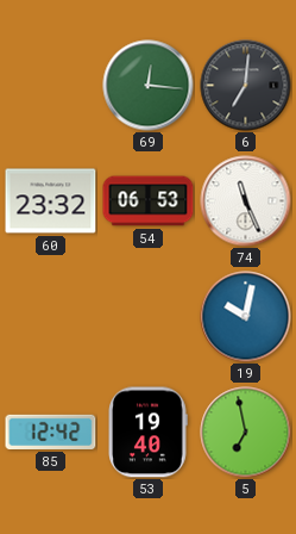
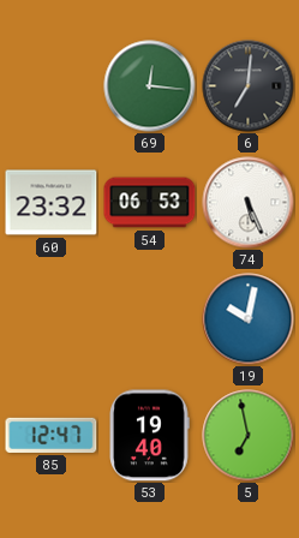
74: 11:26 -> 5:26 (249, 203)
85: 12:42 -> 12:47 (52, 435)
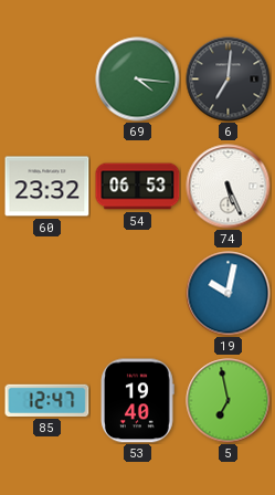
69: 12:16 -> 4:16 (138, 80)
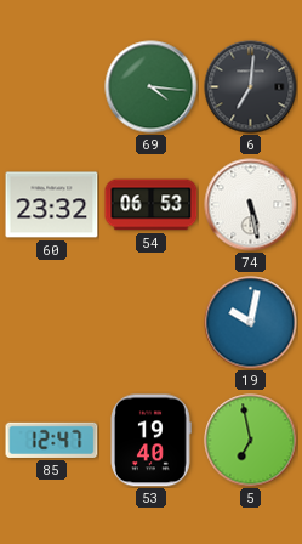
74: 5:26 -> 5:28 (251, 205)
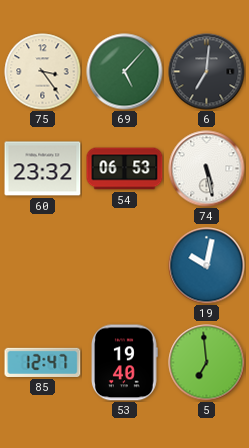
75: none -> 3:24 (43, 72)
69: 4:16 -> 5:07 (125, 72)
5: 6:58 -> 6:59 (207, 363)
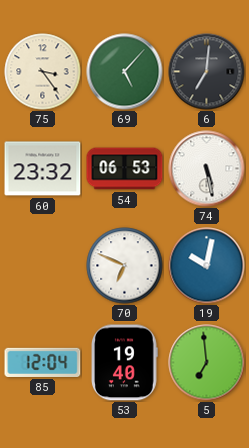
70: none -> 6:49 (125, 266)
85: 12:47 -> 12:04 (43, 362)
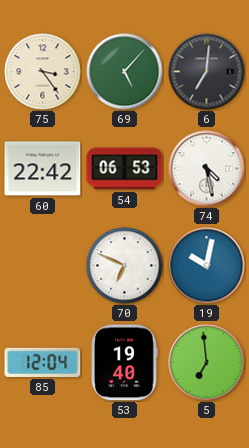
60: 23:32 -> 22:42 (43, 169)
74: 5:28 -> 4:28 (207, 169)
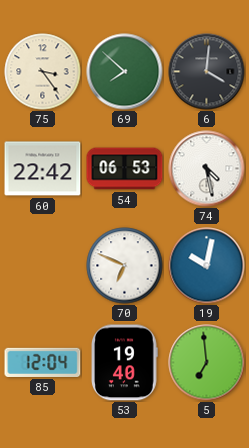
69: 5:07 -> 7:52 (125, 72)
6: 7:01 -> 4:01 (207, 72)
